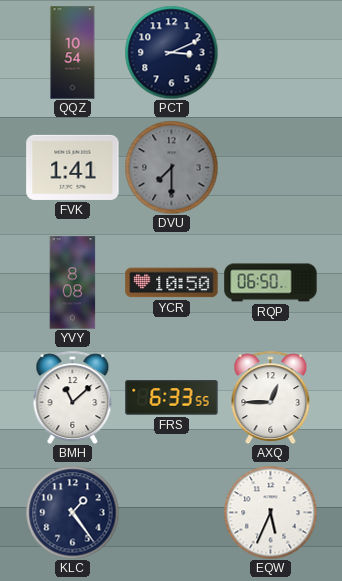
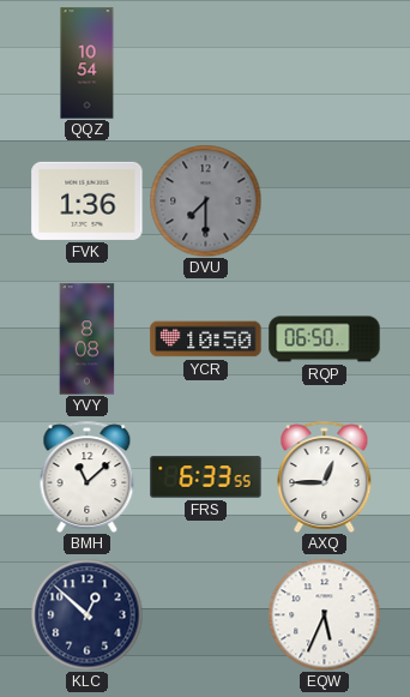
PCT: 3:11 -> none (171, 52)
FVK: 1:41 -> 1:36 (88, 200)
KLC: 1:24 -> 12:52 (86, 614)
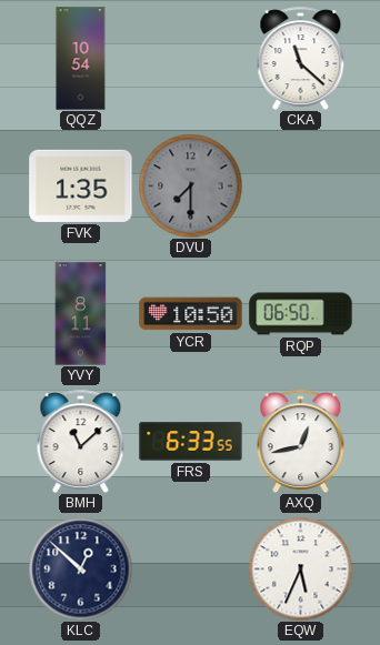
CKA: none -> 11:22 (301, 58)
FVK: 1:36 -> 1:35 (81, 185)
YVY: 8:08 -> 8:11 (81, 314)
AXQ: 12:45 -> 12:43 (301, 441)
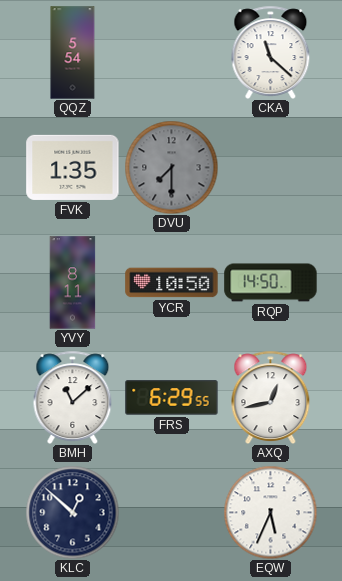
QQZ: 10:54 -> 5:54 (73, 53)
RQP: 06:50 -> 14:50 (271, 283)
FRS: 6:33 -> 6:29 (172, 398)
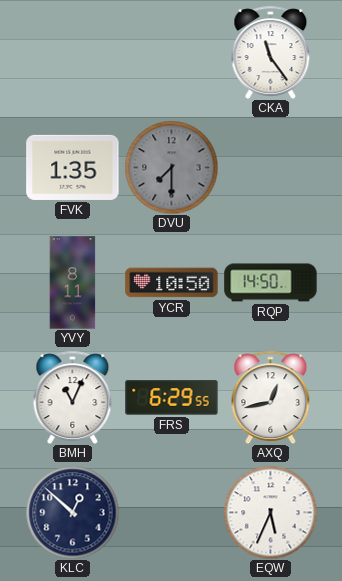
QQZ: 5:54 -> none (73, 53)
CKA: 11:22 -> 11:24 (271, 52)
BMH: 11:08 -> 11:04 (73, 397)
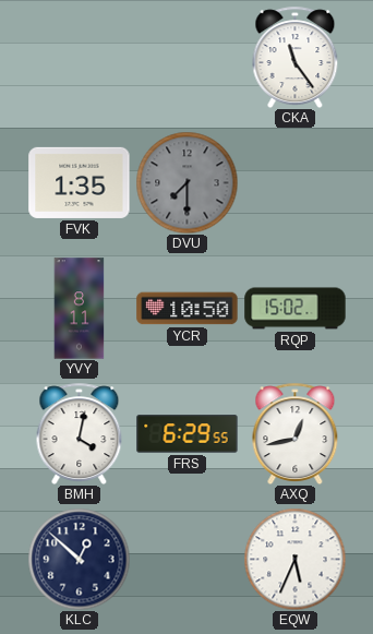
RQP: 14:50 -> 15:02 (296, 309)
BMH: 11:04 -> 4:02 (80, 433)
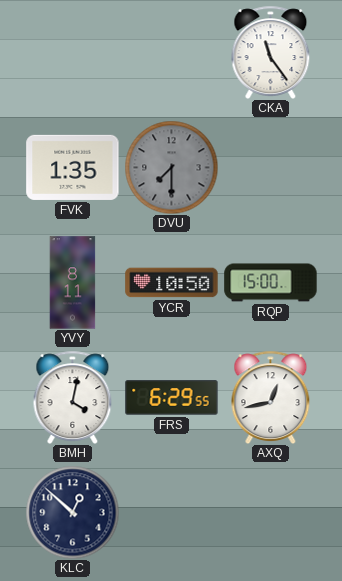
RQP: 15:02 -> 15:00 (271, 283)
EQW: 5:34 -> none (294, 559)
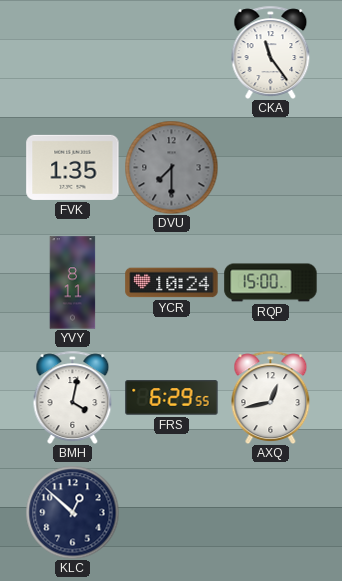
YCR: 10:50 -> 10:24 (172, 283)
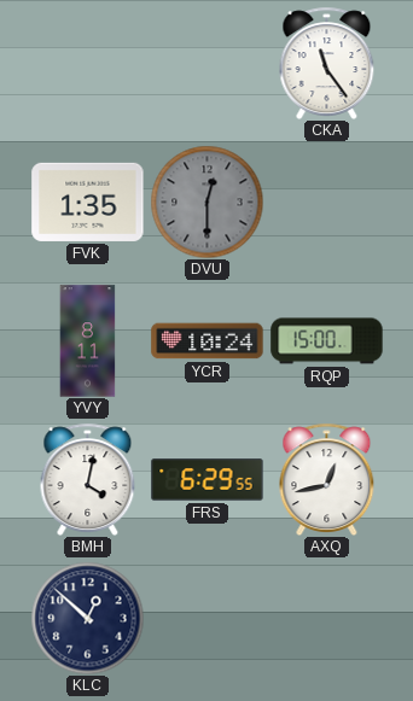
DVU: 7:30 -> 12:30 (206, 201)
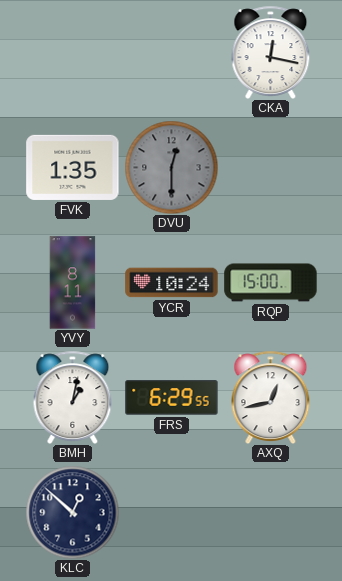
CKA: 11:24 -> 12:17 (271, 52)
BMH: 4:02 -> 1:02 (73, 397)
